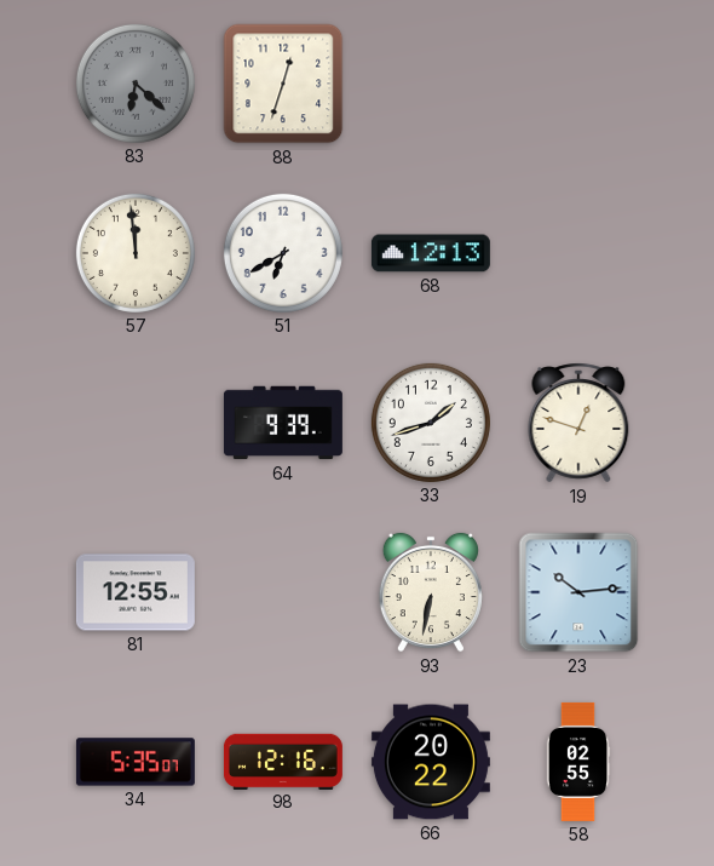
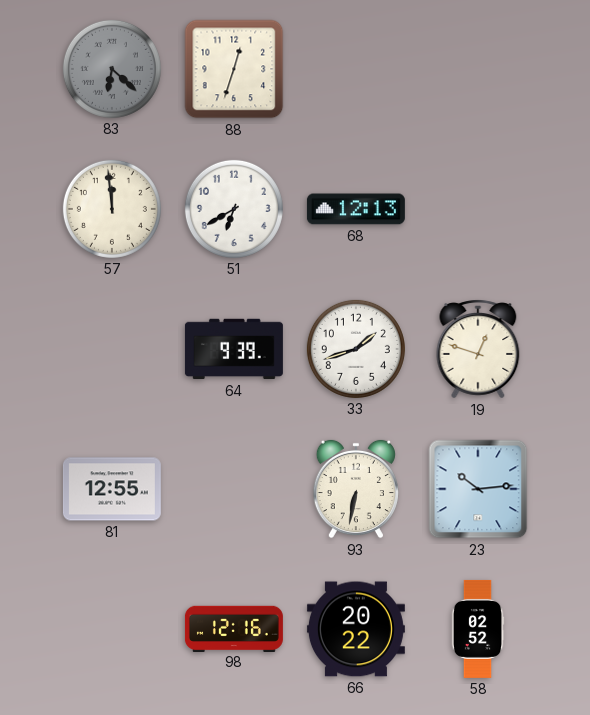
34: 5:35 -> none (136, 762)
58: 02:55 -> 02:52 (478, 629)
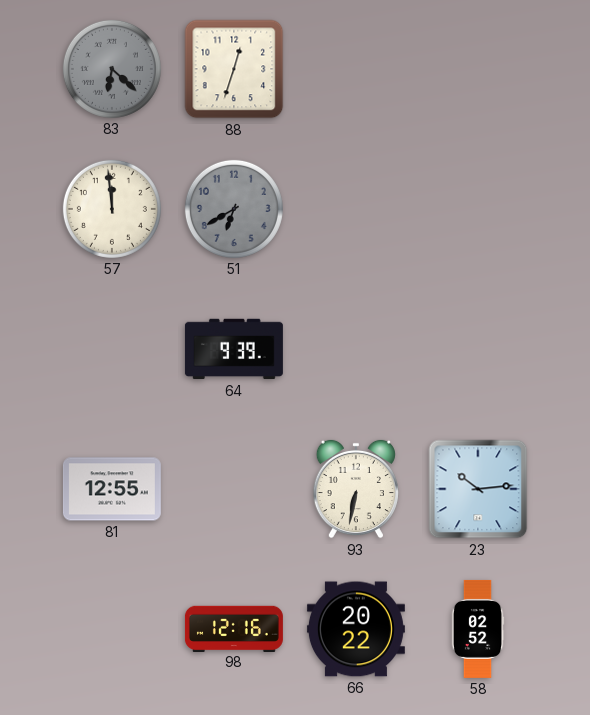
51 dial: white -> grey (234, 209)
68: 12:13 -> none (356, 209)
33: 1:42 -> none (356, 349)
19: 12:48 -> none (478, 349)
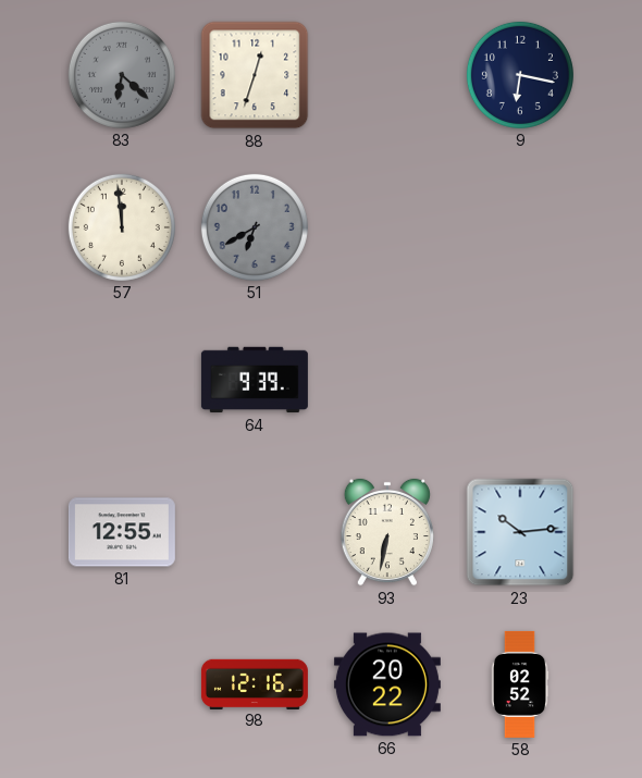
9: none -> 6:17 (520, 75)
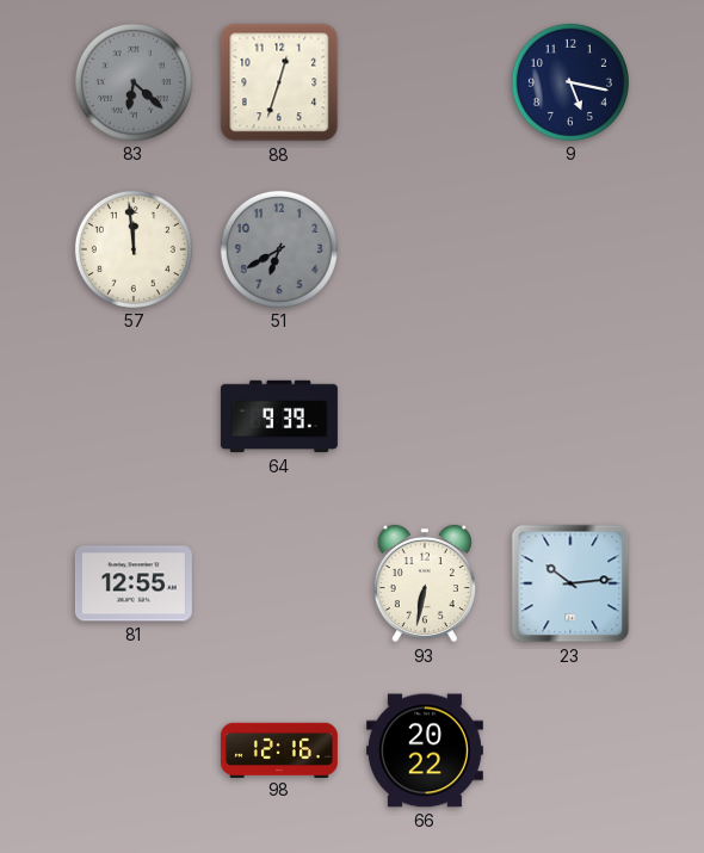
9: 6:17 -> 5:17 (570, 82)
58: 02:52 -> none (520, 684)
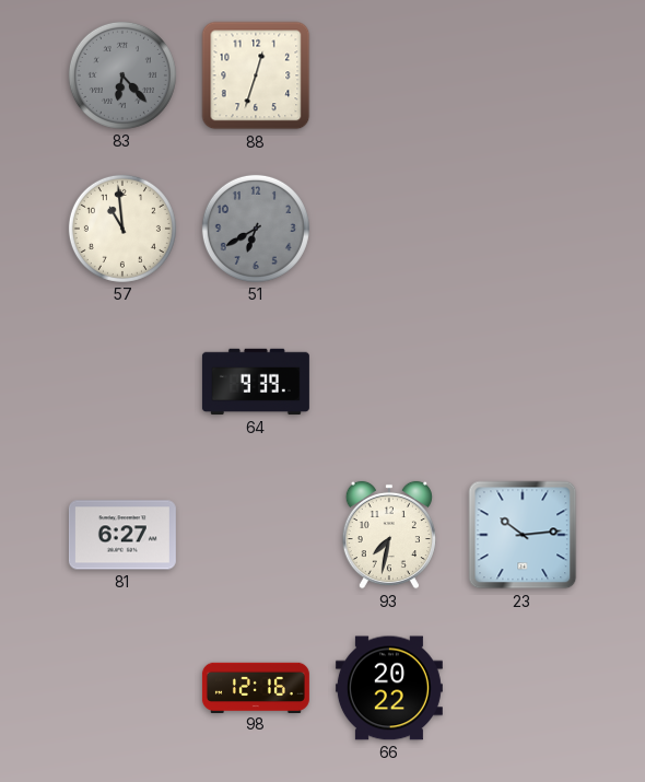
83: 6:22 -> 6:23 (122, 75)
9: 5:17 -> none (570, 82)
57: 11:59 -> 10:59 (122, 229)
81: 12:55 -> 6:27 (122, 535)
93: 6:32 -> 7:32 (389, 535)
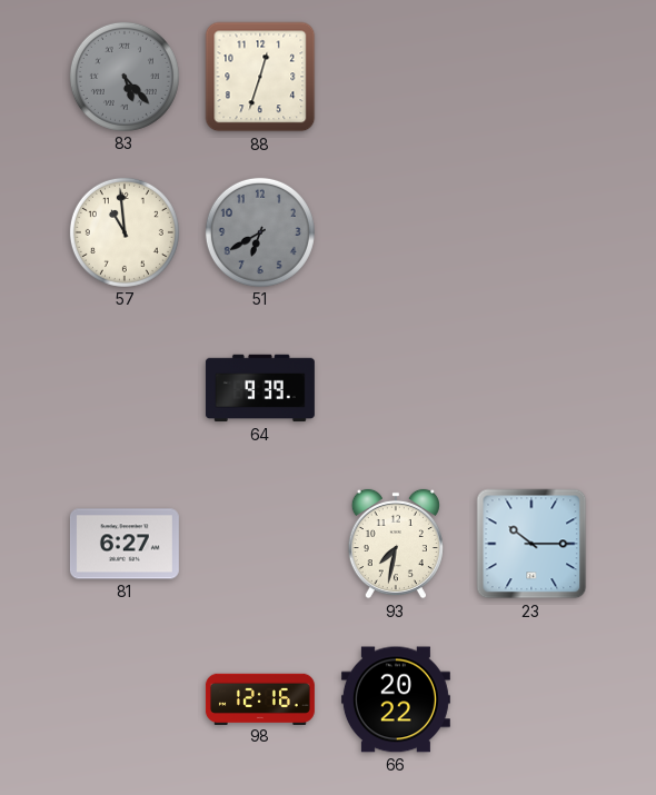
83: 6:23 -> 5:23 (125, 77)
23: 10:14 -> 10:15 (531, 544)
